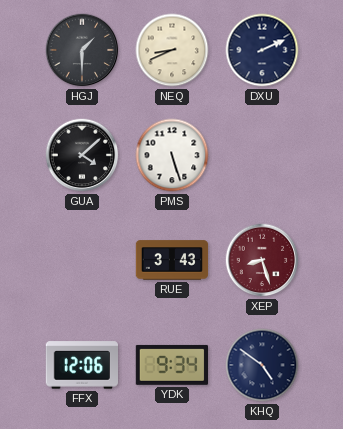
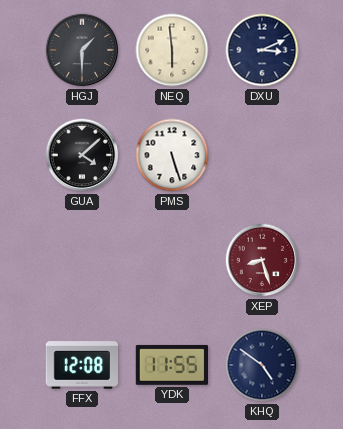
NEQ: 8:41 -> 5:59 (172, 50)
DXU: 2:11 -> 3:11 (262, 50)
RUE: 3:43 -> none (172, 260)
FFX: 12:06 -> 12:08 (81, 365)
YDK: 9:34 -> 11:55 (171, 365)
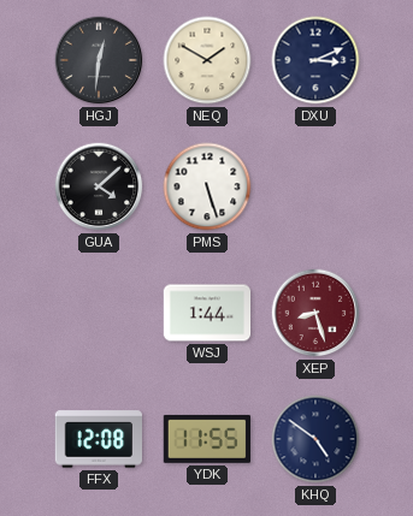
HGJ: 1:30 -> 12:31 (99, 60)
NEQ: 5:59 -> 1:50 (207, 60)
WSJ: none -> 1:44 (207, 313)
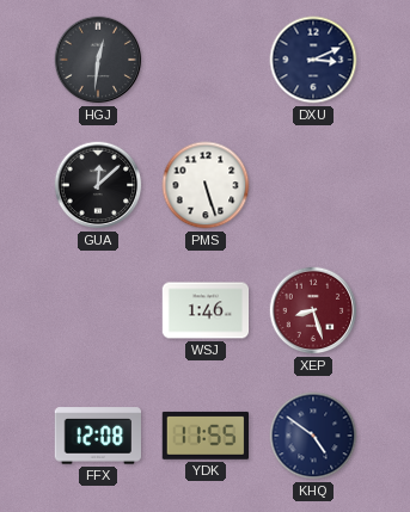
NEQ: 1:50 -> none (207, 60)
GUA: 4:08 -> 12:08 (98, 185)
WSJ: 1:44 -> 1:46 (206, 310)
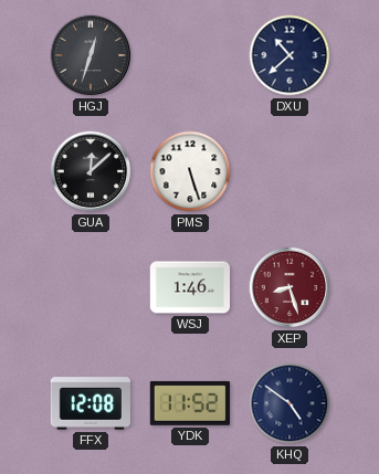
HGJ: 12:31 -> 12:33 (91, 55)
DXU: 3:11 -> 10:38 (289, 55)
YDK: 11:55 -> 11:52 (189, 403)
